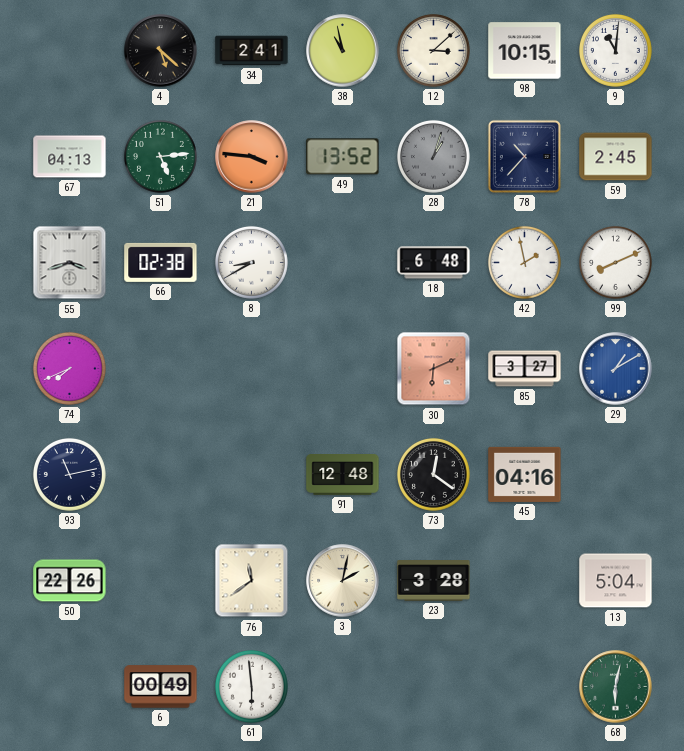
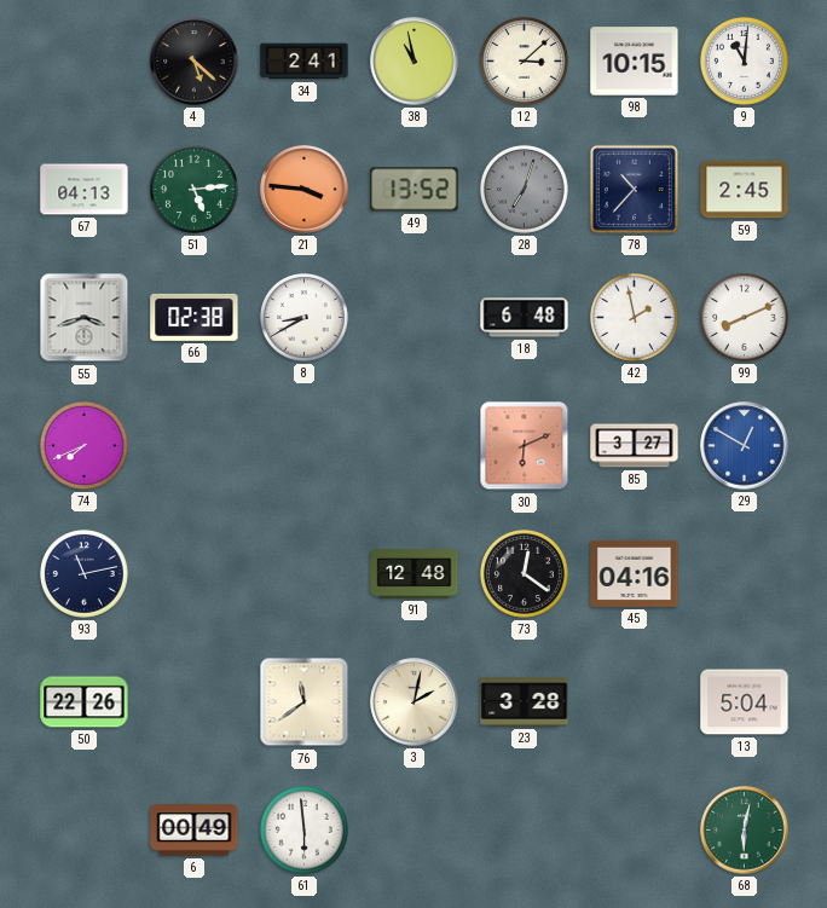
28: 1:03 -> 7:03 (524, 189)
29: 1:10 -> 12:50 (745, 446)
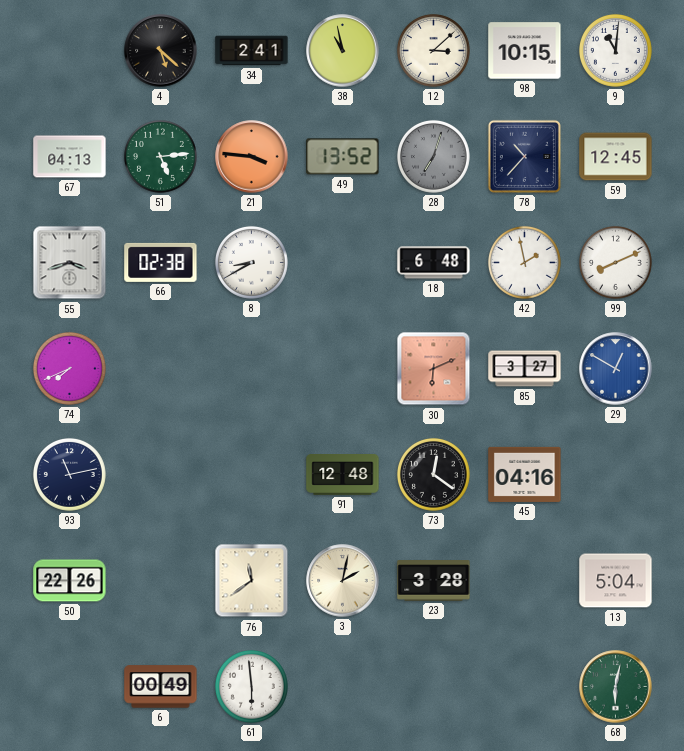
59: 2:45 -> 12:45 (616, 157)
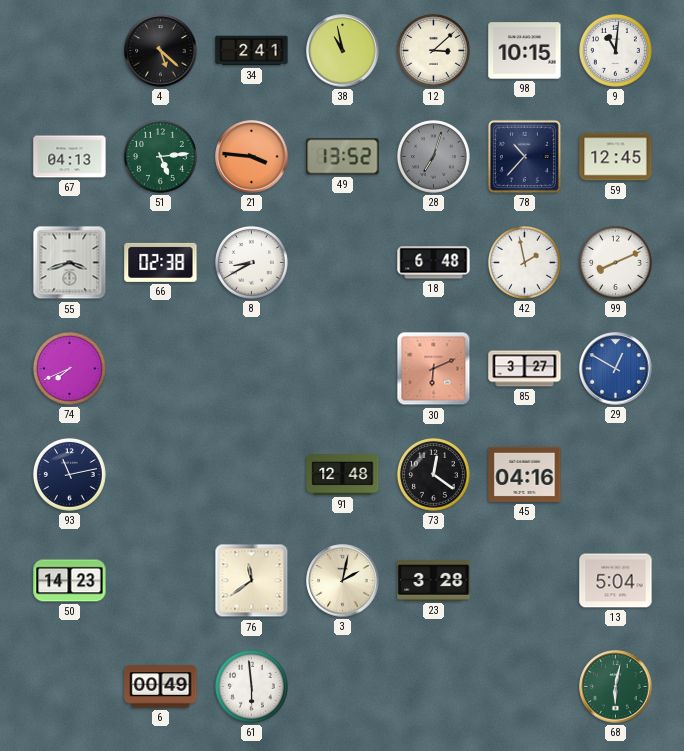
50: 22:26 -> 14:23 (70, 581)
